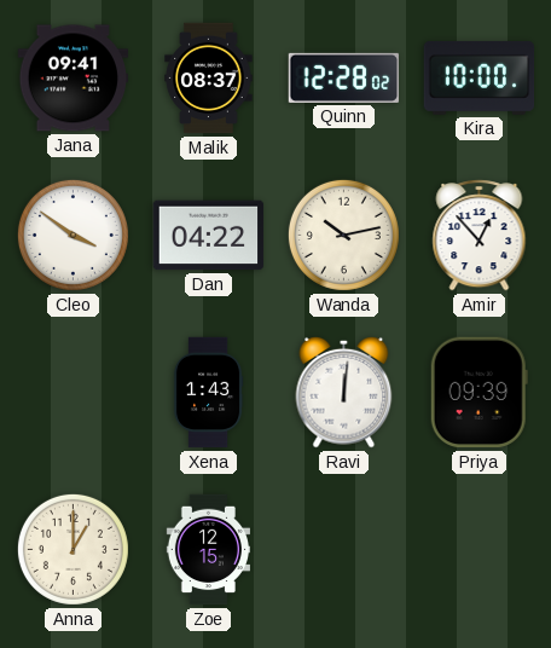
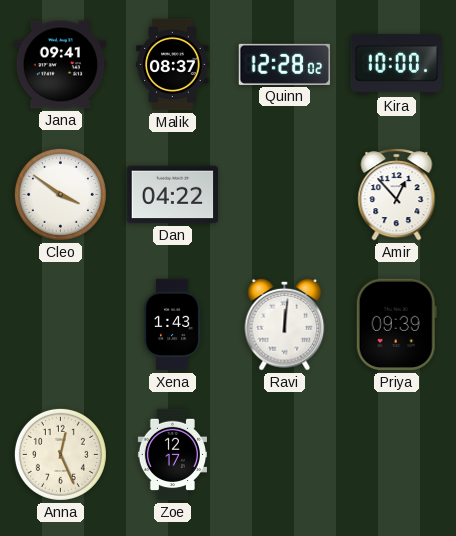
Wanda: 10:13 -> none (343, 235)
Anna: 1:00 -> 12:26 (60, 454)
Zoe: 12:15 -> 12:17 (172, 455)
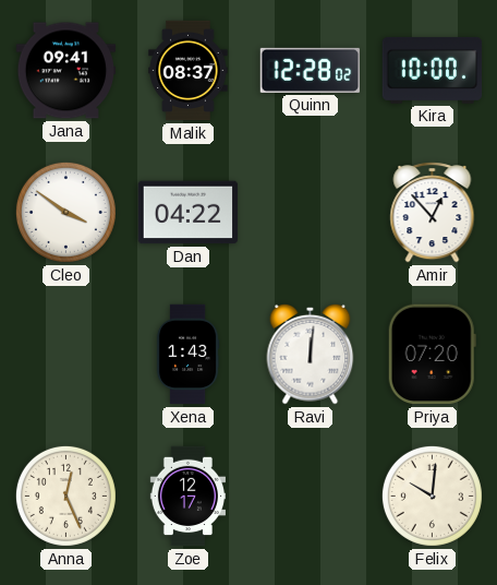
Priya: 09:39 -> 07:20 (432, 355)
Felix: none -> 10:01 (432, 496)
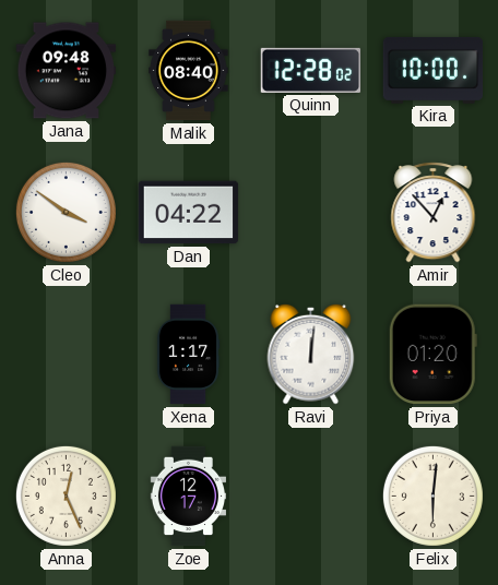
Jana: 09:41 -> 09:48 (67, 71)
Malik: 08:37 -> 08:40 (189, 71)
Xena: 1:43 -> 1:17 (188, 355)
Priya: 07:20 -> 01:20 (432, 355)
Felix: 10:01 -> 6:01 (432, 496)
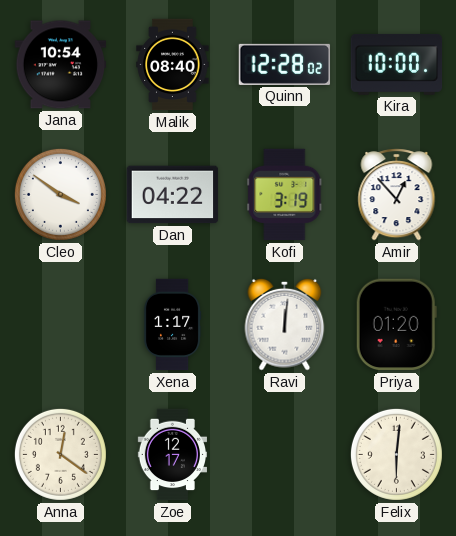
Jana: 09:48 -> 10:54 (61, 65)
Kofi: none -> 3:19 (285, 195)
Anna: 12:26 -> 12:21 (60, 454)
